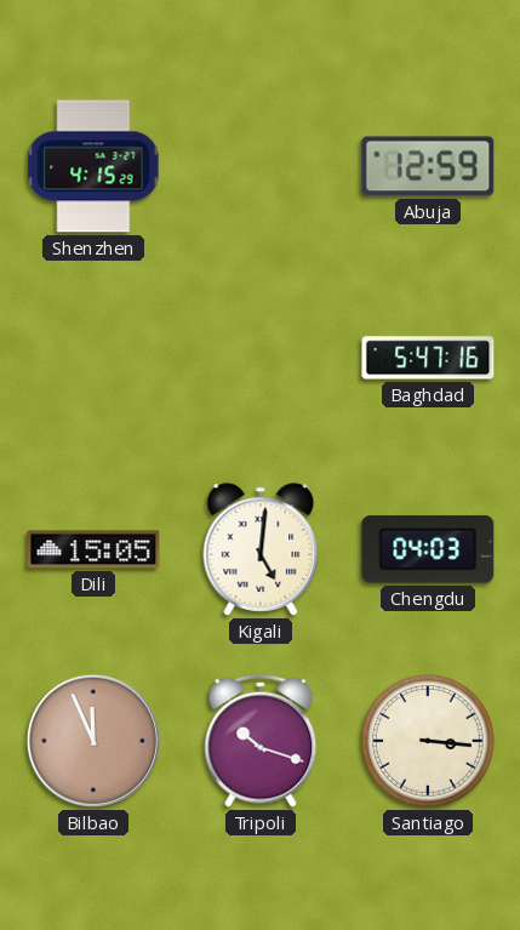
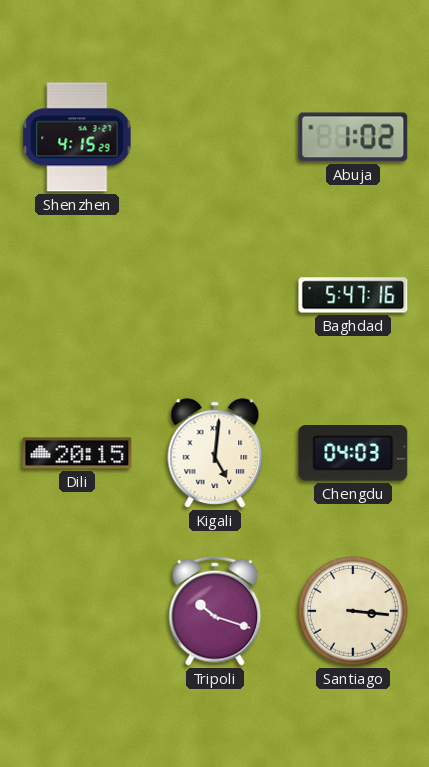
Abuja: 12:59 -> 1:02 (353, 137)
Dili: 15:05 -> 20:15 (77, 453)
Bilbao: 11:56 -> none (93, 741)
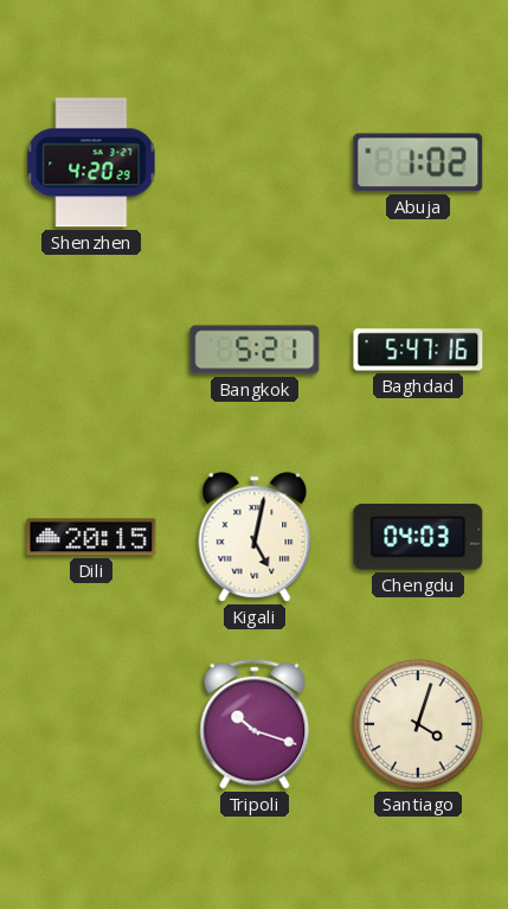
Shenzhen: 4:15 -> 4:20 (91, 162)
Bangkok: none -> 5:21 (255, 350)
Kigali: 5:01 -> 5:02 (255, 537)
Santiago: 3:16 -> 4:03 (418, 724)
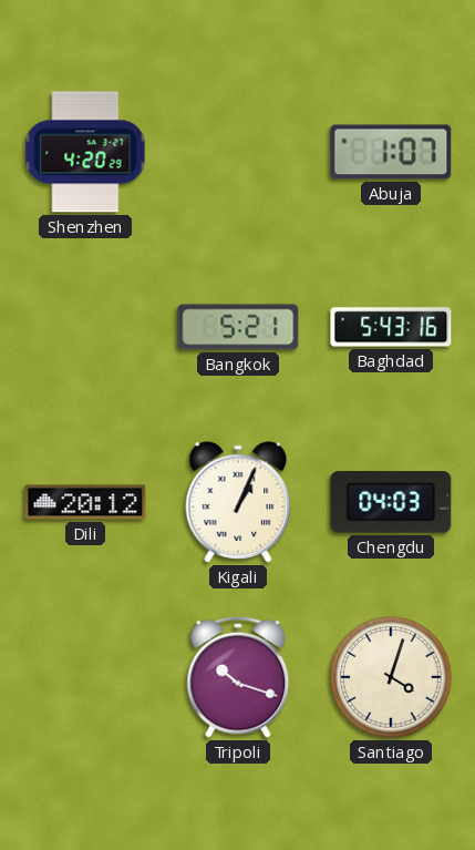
Abuja: 1:02 -> 1:07 (391, 152)
Baghdad: 5:47 -> 5:43 (391, 327)
Dili: 20:15 -> 20:12 (85, 502)
Kigali: 5:02 -> 1:04 (238, 502)
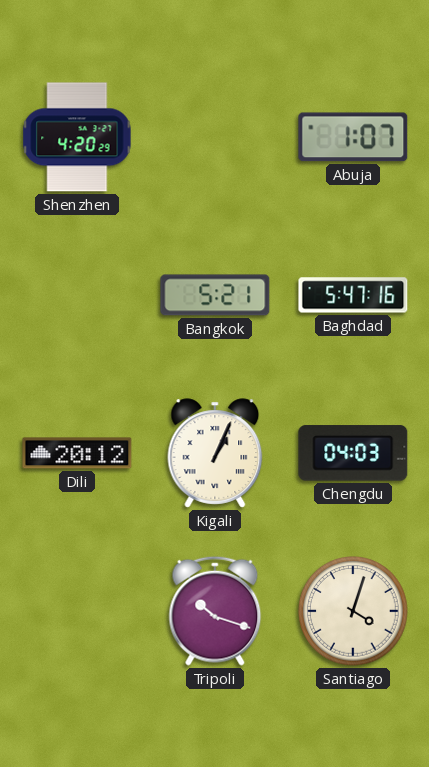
Baghdad: 5:43 -> 5:47 (353, 295)
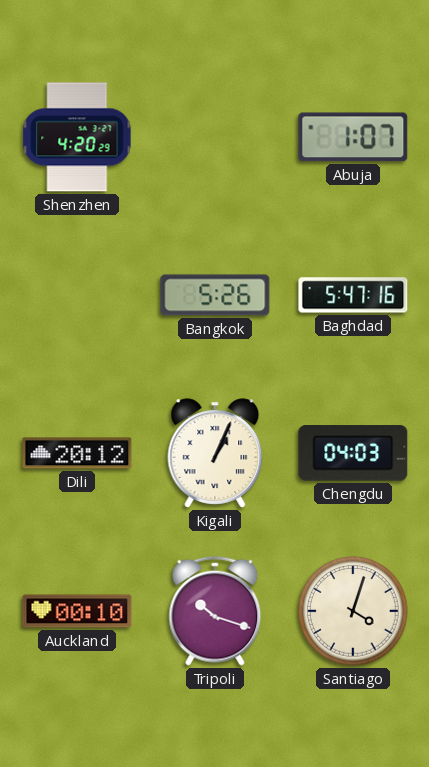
Bangkok: 5:21 -> 5:26 (215, 295)
Auckland: none -> 00:10 (77, 611)
